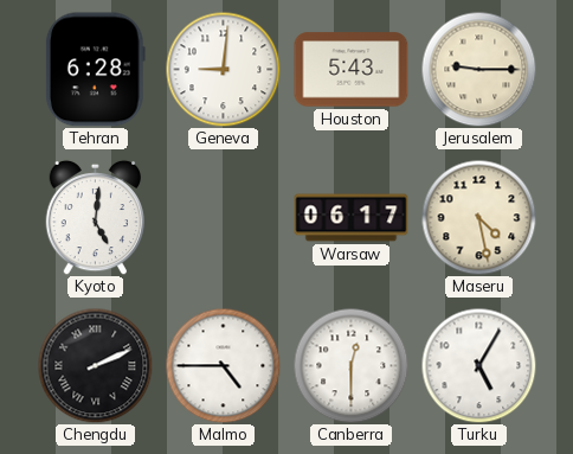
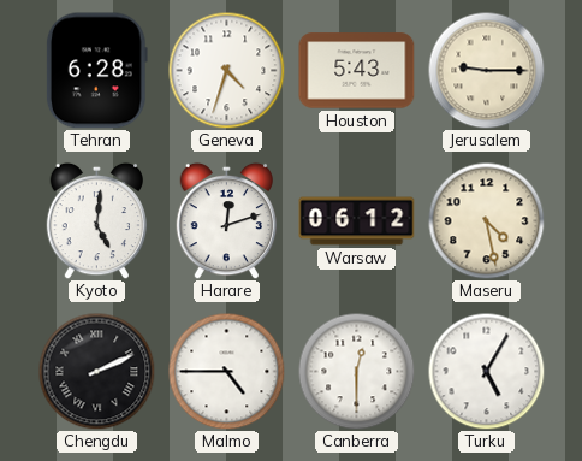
Geneva: 9:01 -> 4:33 (226, 70)
Harare: none -> 12:12 (227, 220)
Warsaw: 06:17 -> 06:12 (357, 221)
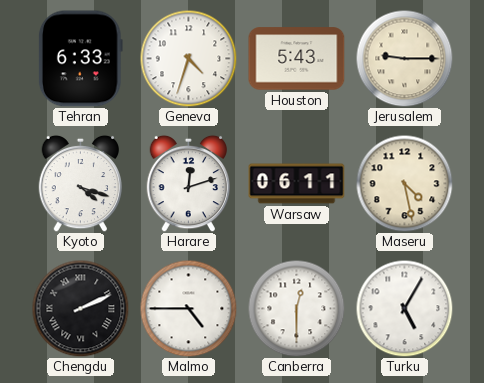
Tehran: 6:28 -> 6:33 (80, 59)
Kyoto: 5:01 -> 4:18 (81, 183)
Warsaw: 06:12 -> 06:11 (297, 184)
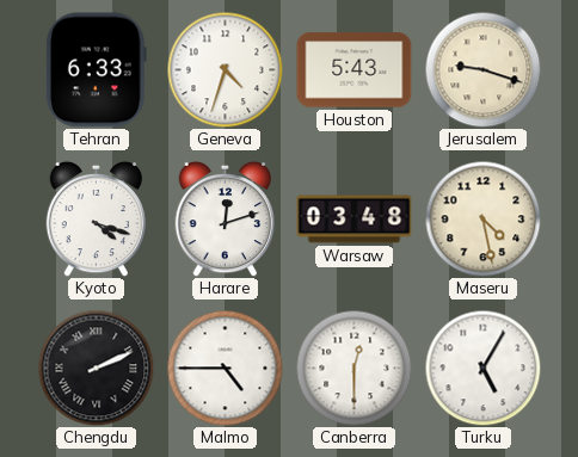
Jerusalem: 9:15 -> 9:18 (482, 69)
Warsaw: 06:11 -> 03:48 (355, 220)
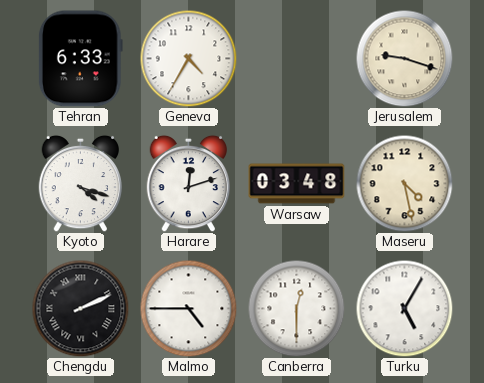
Geneva: 4:33 -> 4:35 (188, 58)
Houston: 5:43 -> none (355, 70)
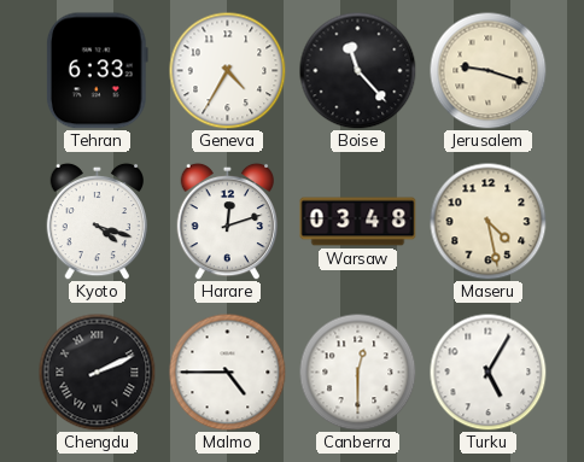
Boise: none -> 11:23 (357, 70)
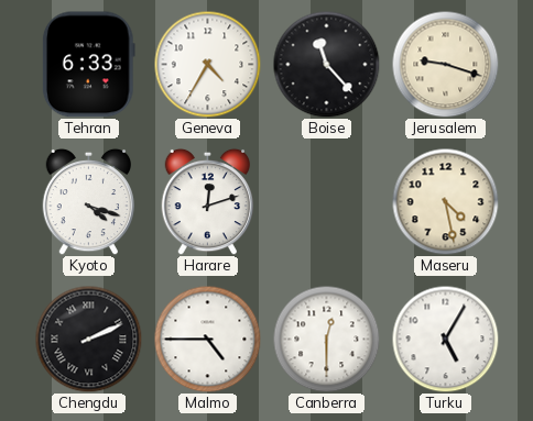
Warsaw: 03:48 -> none (358, 222)
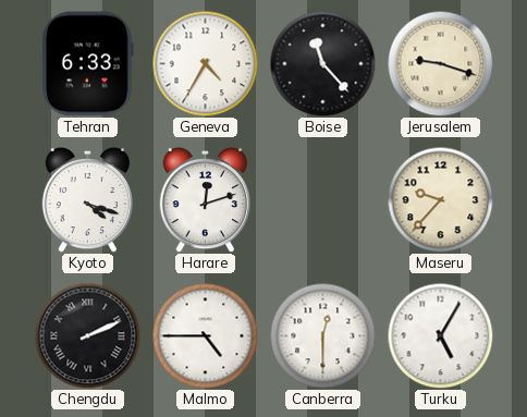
Maseru: 4:28 -> 9:37 (440, 199)
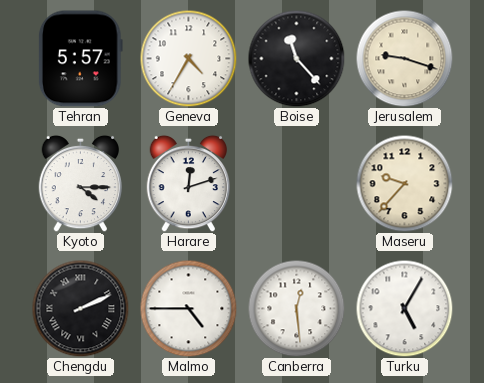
Tehran: 6:33 -> 5:57 (80, 59)
Kyoto: 4:18 -> 4:15 (81, 183)
Canberra: 12:30 -> 12:29 (296, 308)
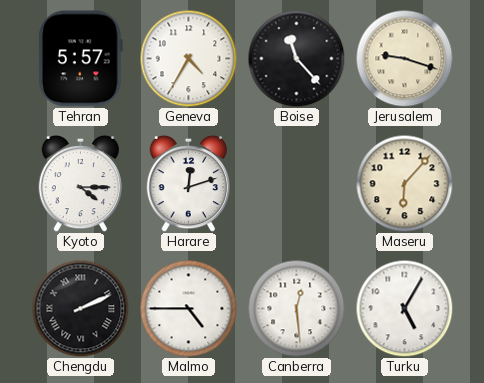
Maseru: 9:37 -> 6:07 (404, 183)
